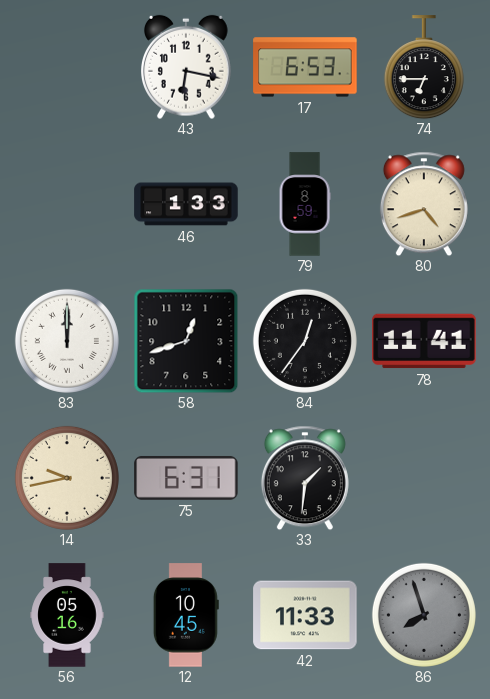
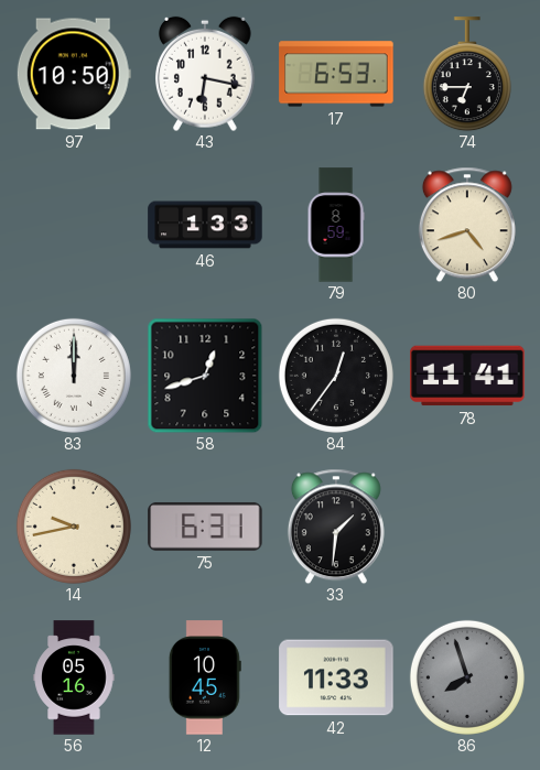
97: none -> 10:50 (74, 74)
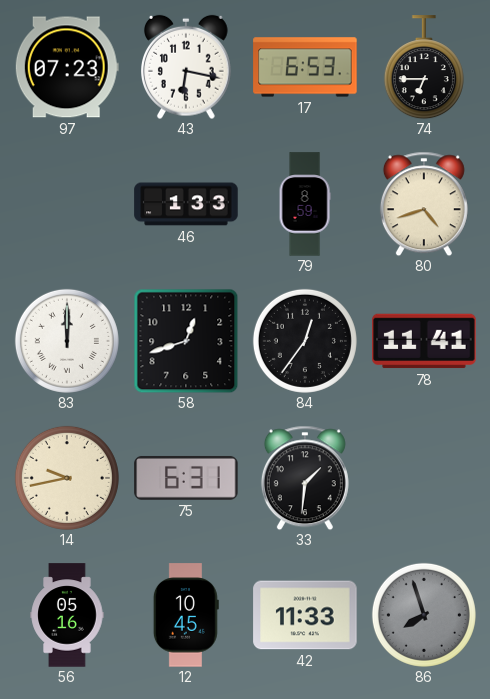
97: 10:50 -> 07:23 (67, 67)
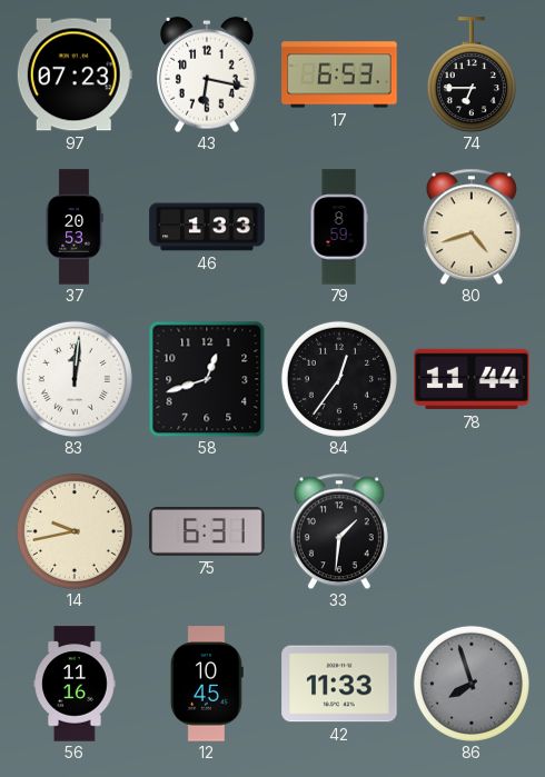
37: none -> 20:53 (75, 227)
83: 12:00 -> 12:01 (75, 379)
78: 11:41 -> 11:44 (472, 379)
56: 05:16 -> 11:16 (75, 684)
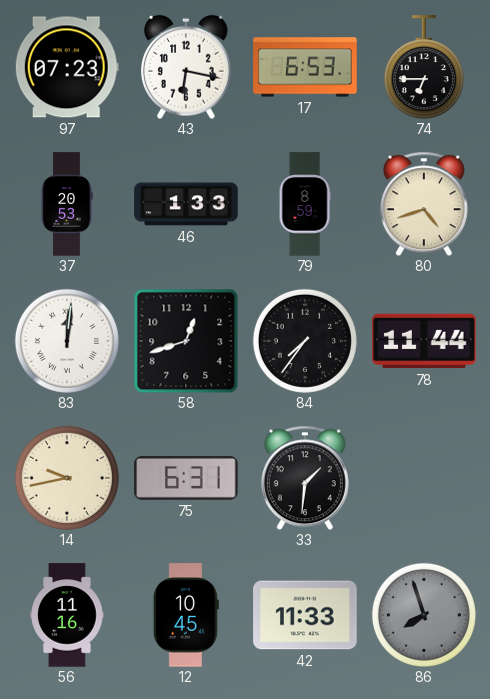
84: 12:36 -> 7:36 (305, 341)
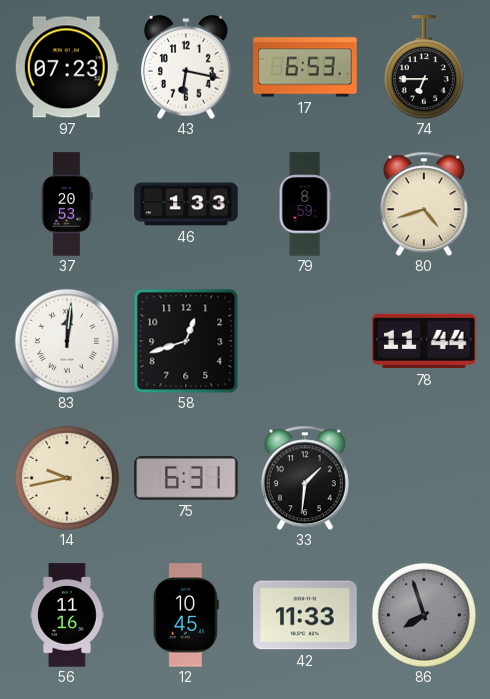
84: 7:36 -> none (305, 341)
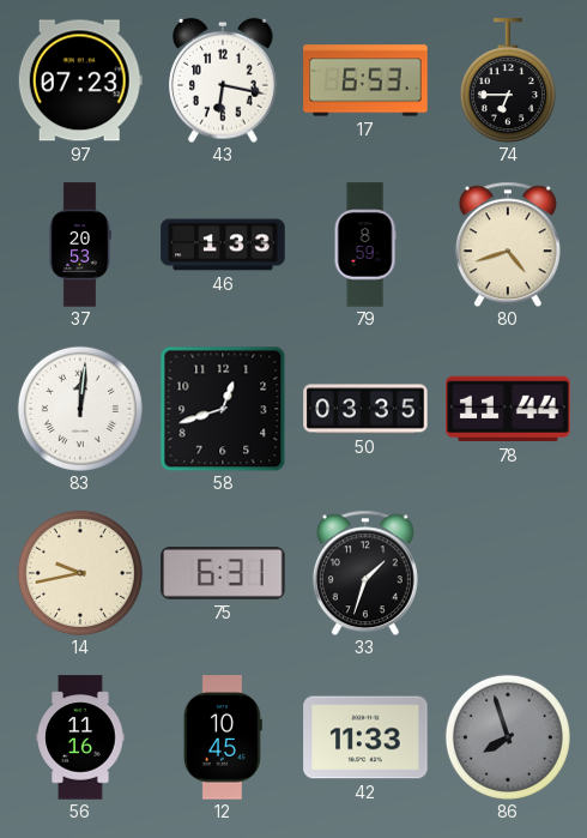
50: none -> 03:35 (365, 409)
33: 1:31 -> 1:33 (365, 573)
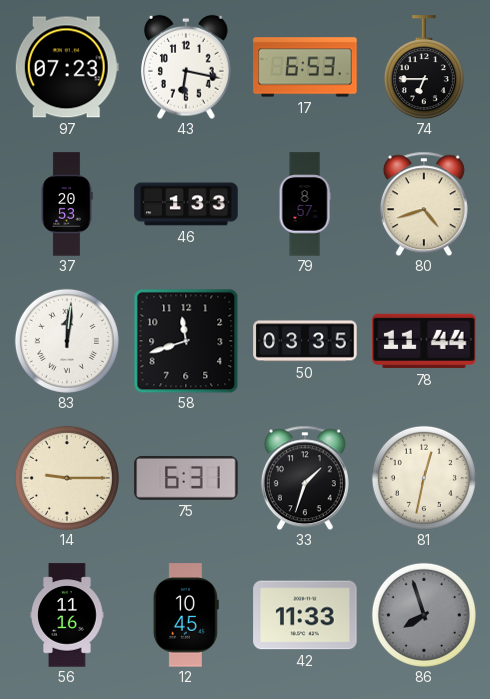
79: 8:59 -> 8:57 (305, 204)
58: 12:42 -> 11:42 (186, 341)
14: 9:43 -> 9:15 (67, 478)
81: none -> 12:32 (424, 478)
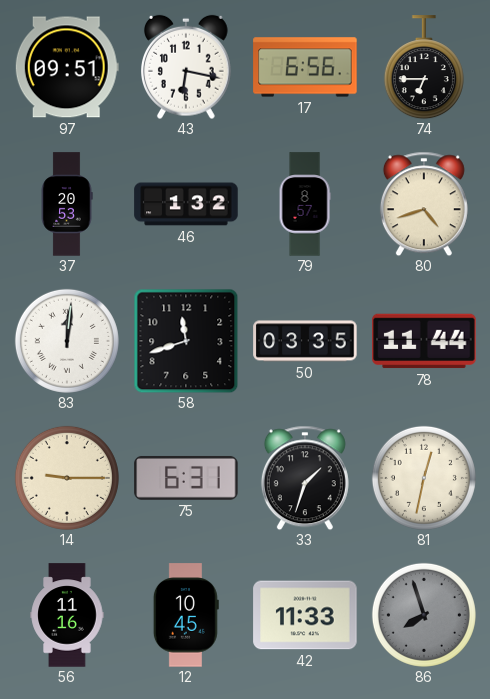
97: 07:23 -> 09:51 (67, 67)
17: 6:53 -> 6:56 (305, 67)
46: 1:33 -> 1:32 (186, 204)
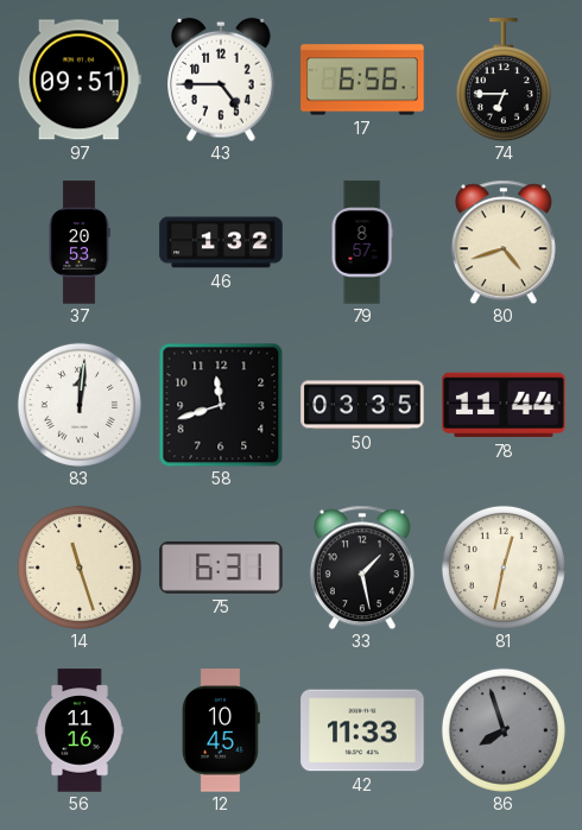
43: 6:17 -> 4:45 (222, 80)
14: 9:15 -> 11:27 (80, 568)
33: 1:33 -> 1:28 (362, 568)
